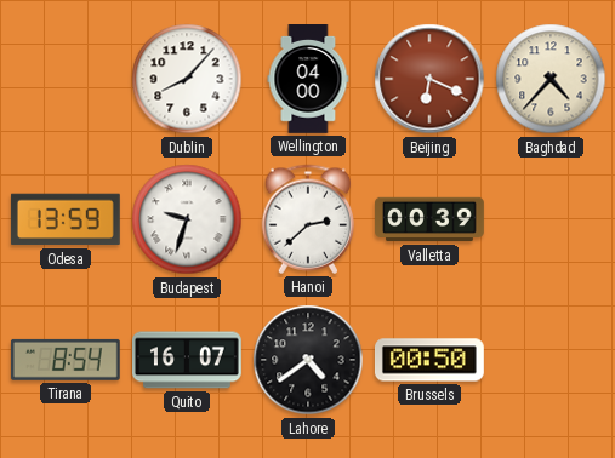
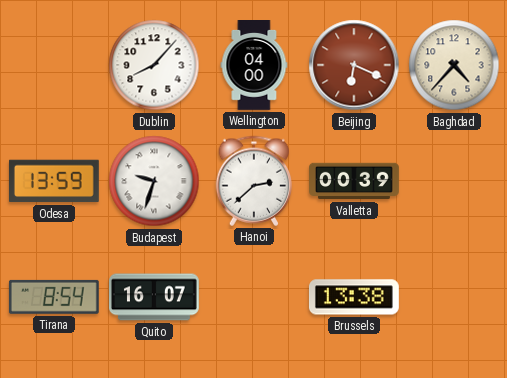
Lahore: 4:39 -> none (308, 360)
Brussels: 00:50 -> 13:38 (354, 297)
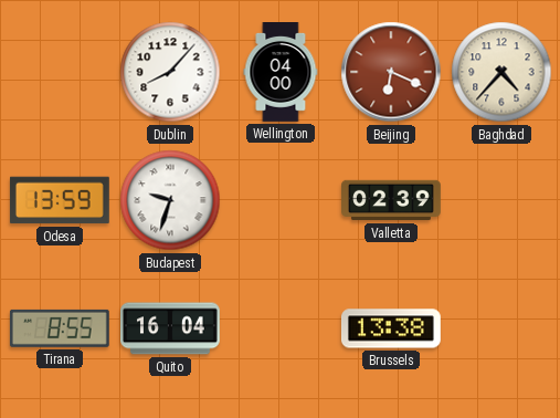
Hanoi: 2:38 -> none (254, 181)
Valletta: 00:39 -> 02:39 (392, 200)
Tirana: 8:54 -> 8:55 (60, 328)
Quito: 16:07 -> 16:04 (171, 328)
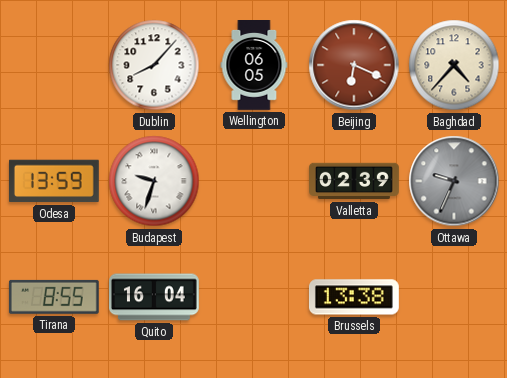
Wellington: 04:00 -> 06:05 (254, 66)
Ottawa: none -> 9:34 (454, 181)
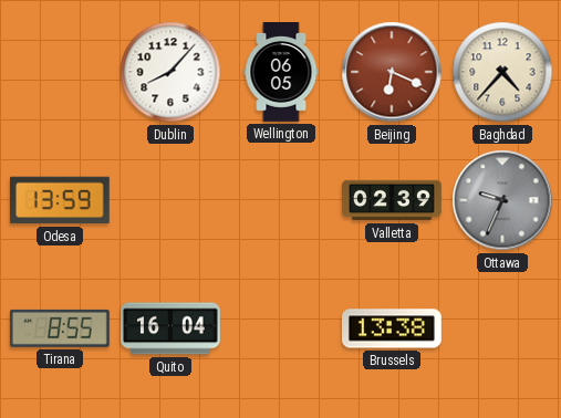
Budapest: 9:33 -> none (154, 181)
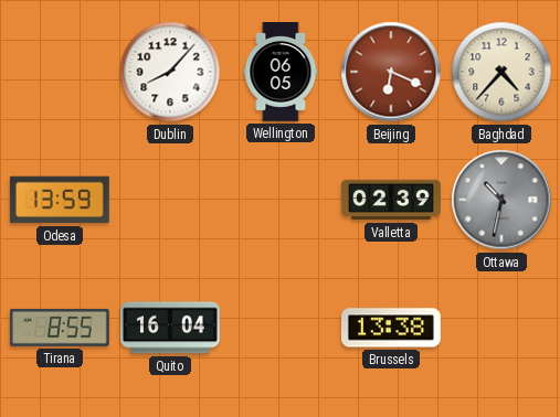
Ottawa: 9:34 -> 10:32 (501, 200)
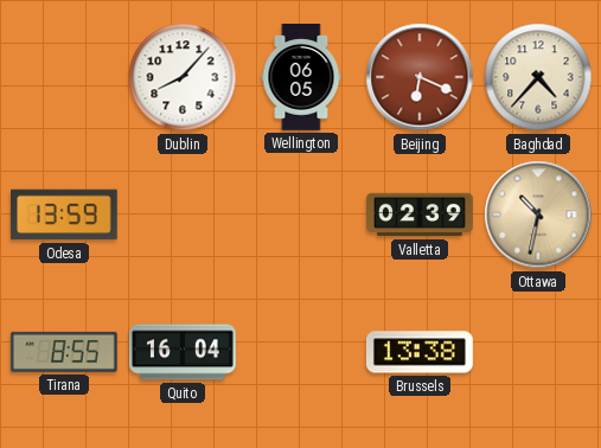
Ottawa dial: grey -> champagne (538, 215)
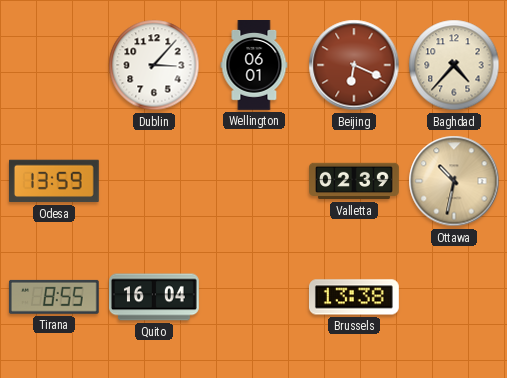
Dublin: 8:07 -> 3:07 (154, 65)
Wellington: 06:05 -> 06:01 (254, 66)
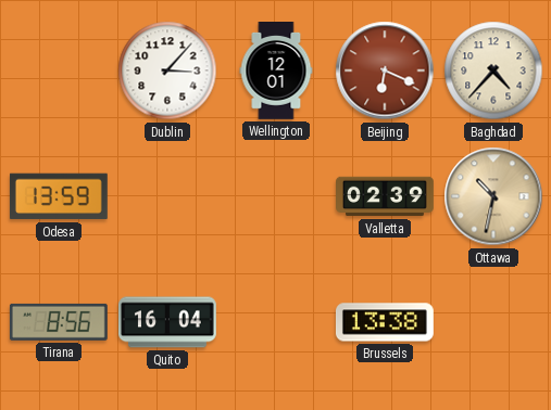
Wellington: 06:01 -> 12:01 (276, 72)
Tirana: 8:55 -> 8:56 (59, 322)
